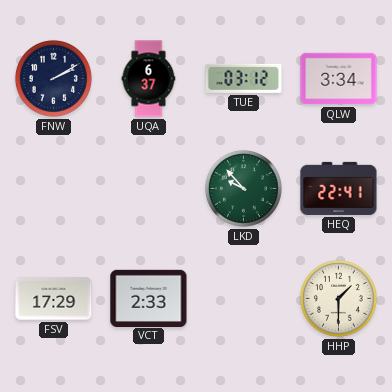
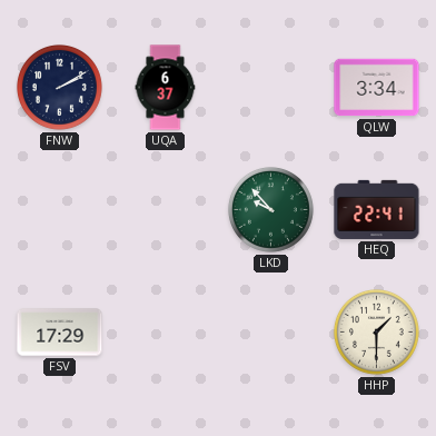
TUE: 03:12 -> none (244, 78)
VCT: 2:33 -> none (149, 298)
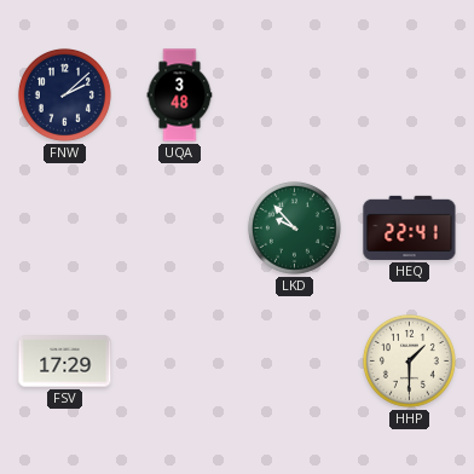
FNW: 2:10 -> 2:08 (64, 94)
UQA: 6:37 -> 3:48 (180, 96)
QLW: 3:34 -> none (377, 88)
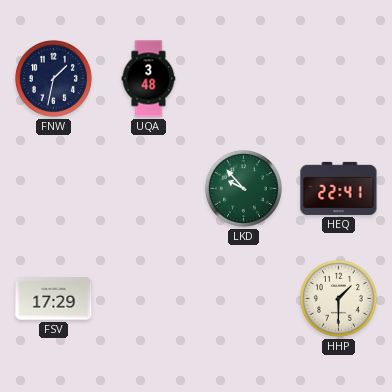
FNW: 2:08 -> 1:32 (53, 78)
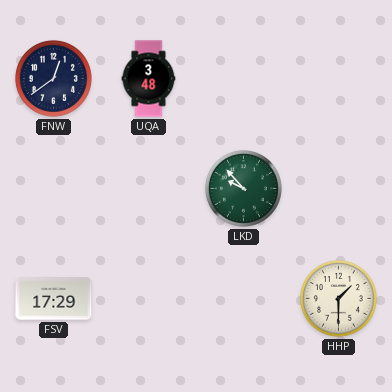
FNW: 1:32 -> 12:39 (53, 78)
HEQ: 22:41 -> none (339, 188)
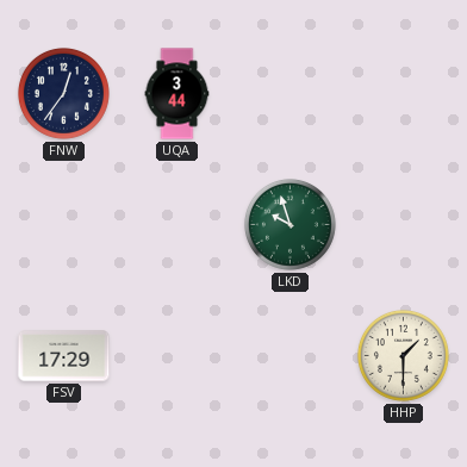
FNW: 12:39 -> 12:36 (63, 93)
UQA: 3:48 -> 3:44 (178, 94)
LKD: 9:53 -> 9:57 (289, 224)
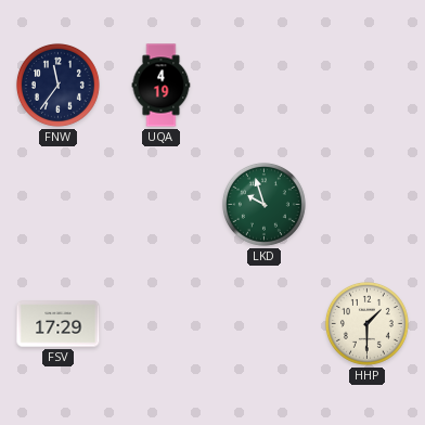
FNW: 12:36 -> 11:36 (57, 85)
UQA: 3:44 -> 4:19 (162, 86)
